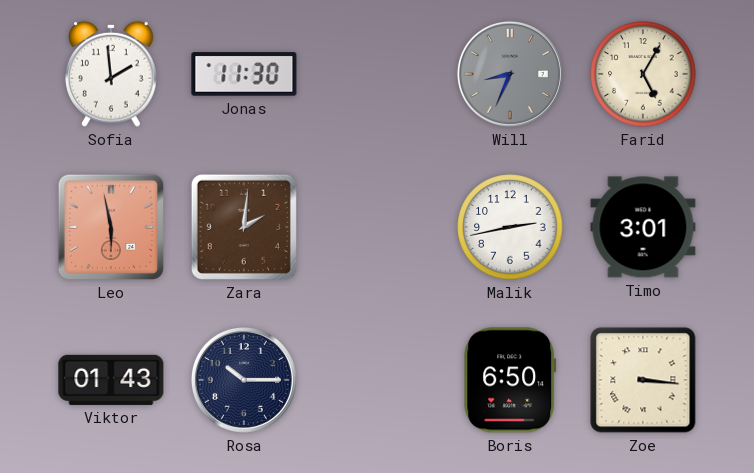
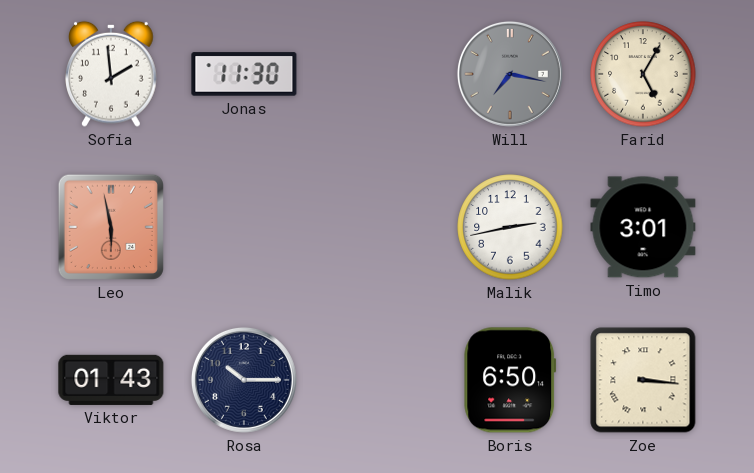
Will: 8:34 -> 7:17 (510, 74)
Zara: 2:01 -> none (244, 227)
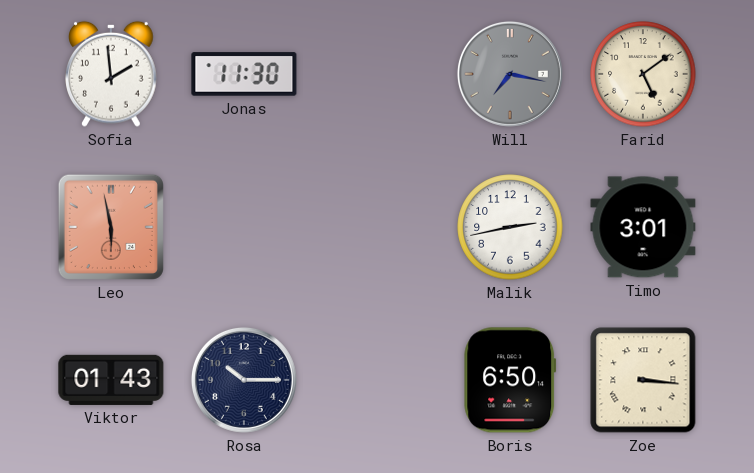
Farid: 5:05 -> 5:09 (643, 74)
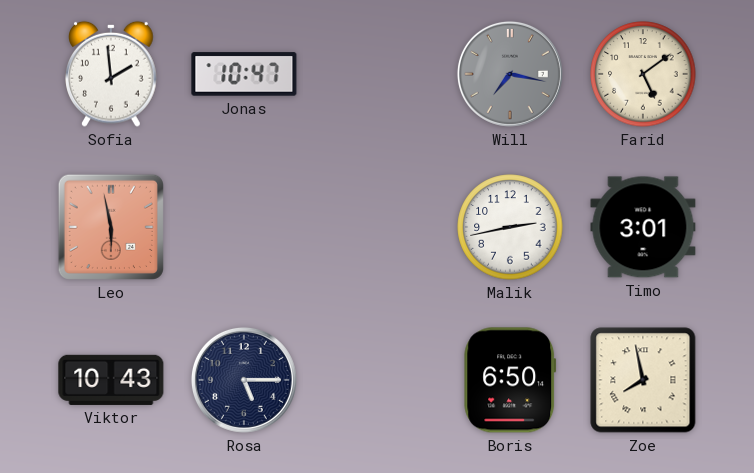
Jonas: 11:30 -> 10:47 (244, 74)
Viktor: 01:43 -> 10:43 (111, 380)
Rosa: 10:15 -> 5:15 (244, 380)
Zoe: 3:16 -> 7:58 (643, 380)
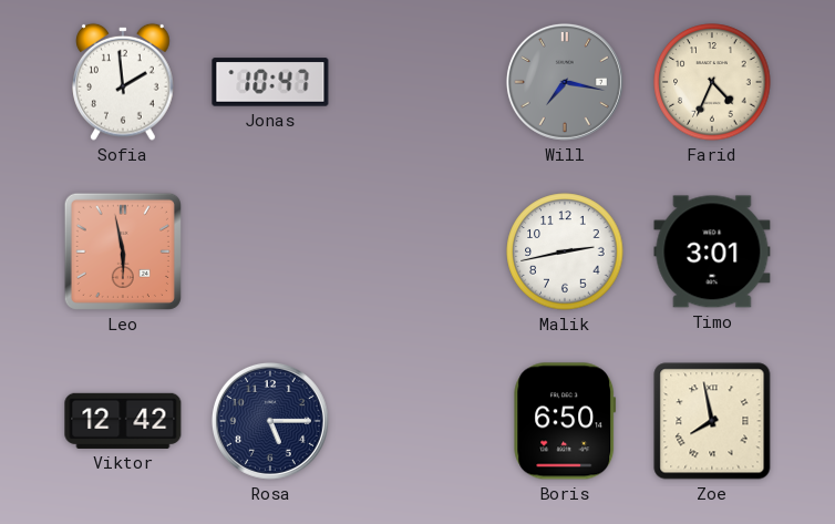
Farid: 5:09 -> 4:34 (712, 82)
Viktor: 10:43 -> 12:42 (123, 421)
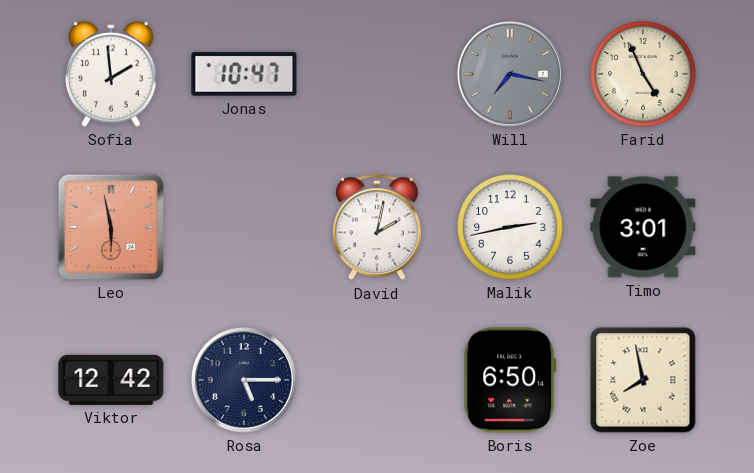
Farid: 4:34 -> 4:56 (643, 74)
David: none -> 2:02 (377, 228)
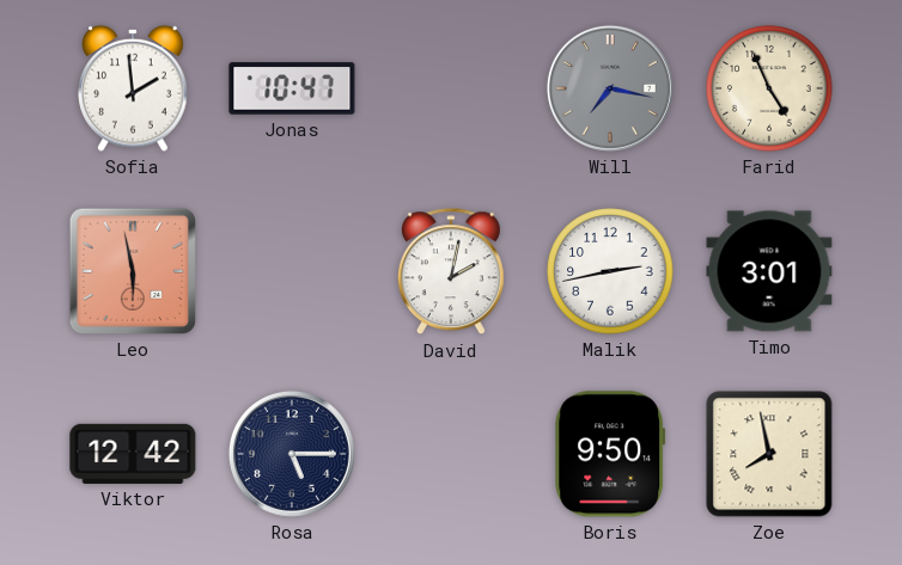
Boris: 6:50 -> 9:50 (610, 454)
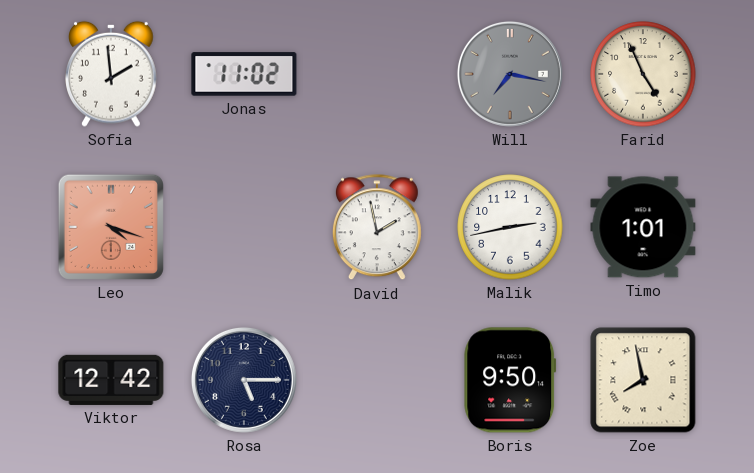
Jonas: 10:47 -> 11:02 (244, 74)
Leo: 5:58 -> 4:18 (111, 227)
David: 2:02 -> 1:58 (377, 228)
Timo: 3:01 -> 1:01 (643, 227)
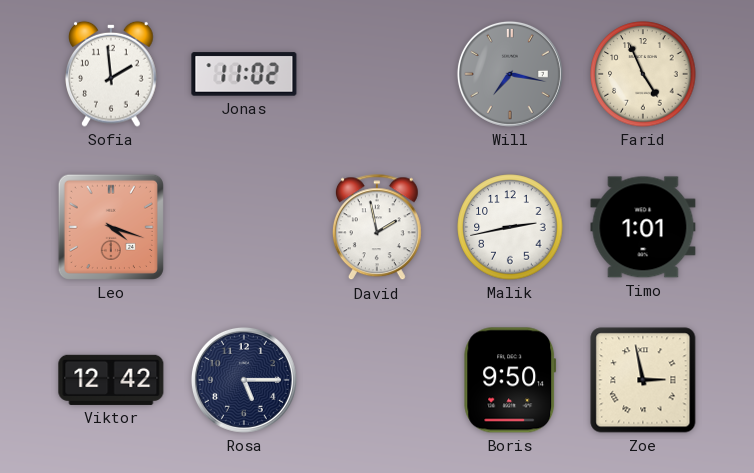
Zoe: 7:58 -> 2:58 (643, 380)
